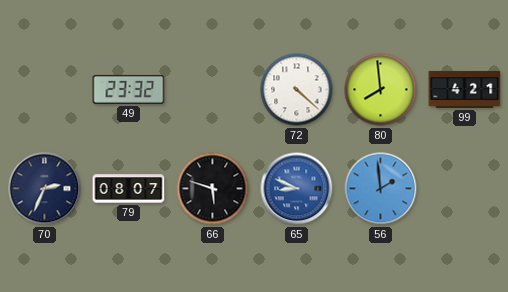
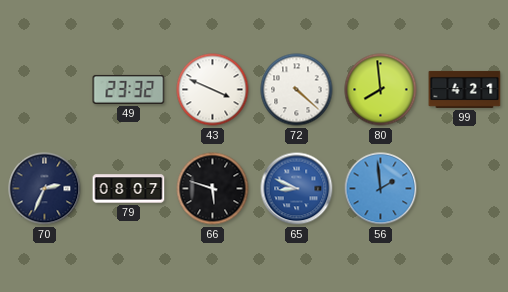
43: none -> 3:49 (213, 90)
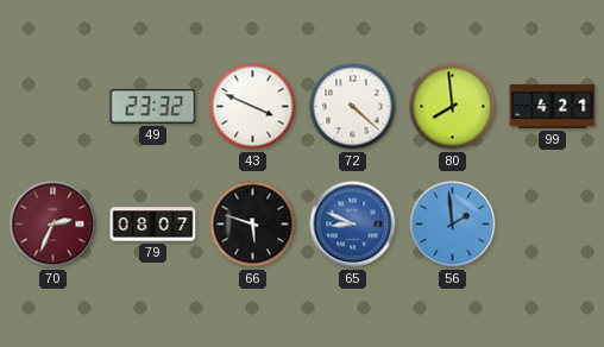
70 dial: navy -> burgundy (54, 225)
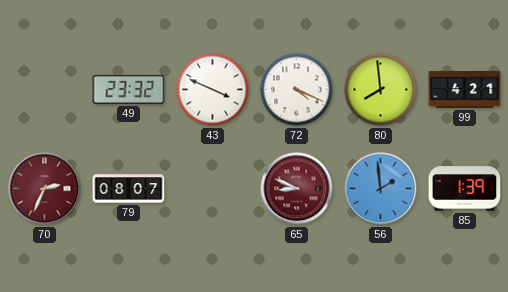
72: 4:22 -> 4:19 (297, 90)
66: 5:48 -> none (253, 225)
65 dial: blue -> burgundy (297, 189)
85: none -> 1:39 (465, 189)
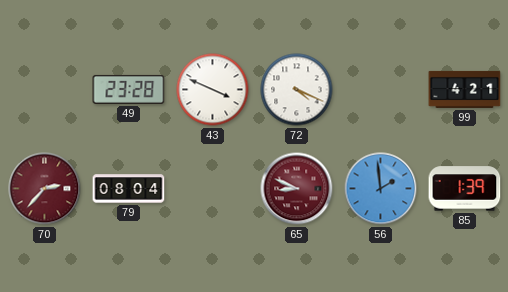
49: 23:32 -> 23:28 (129, 89)
80: 7:59 -> none (381, 90)
70: 2:34 -> 2:37 (45, 189)
79: 08:07 -> 08:04 (129, 189)
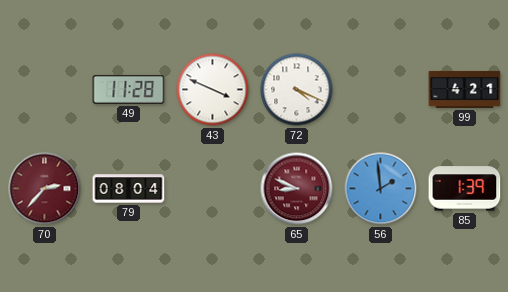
49: 23:28 -> 11:28 (129, 89)
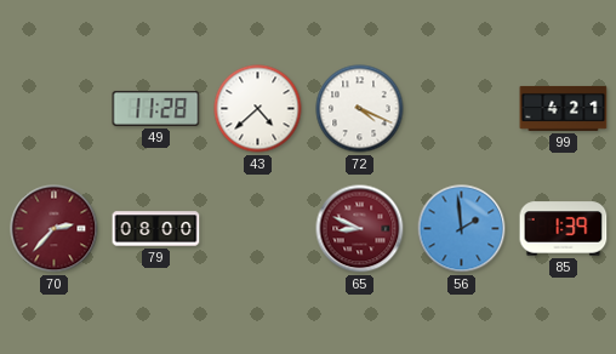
43: 3:49 -> 4:38 (258, 109)
79: 08:04 -> 08:00 (156, 229)
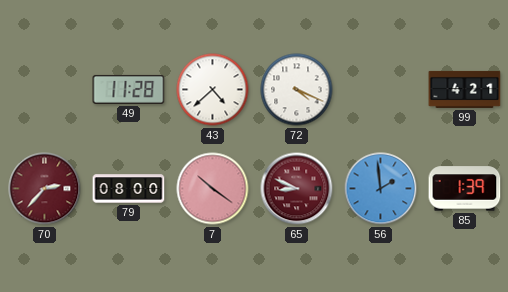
7: none -> 10:21 (213, 189)
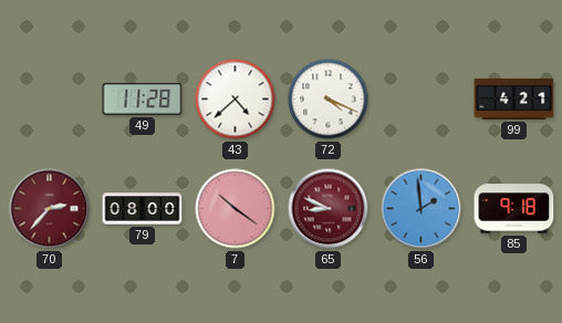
85: 1:39 -> 9:18 (514, 209)
